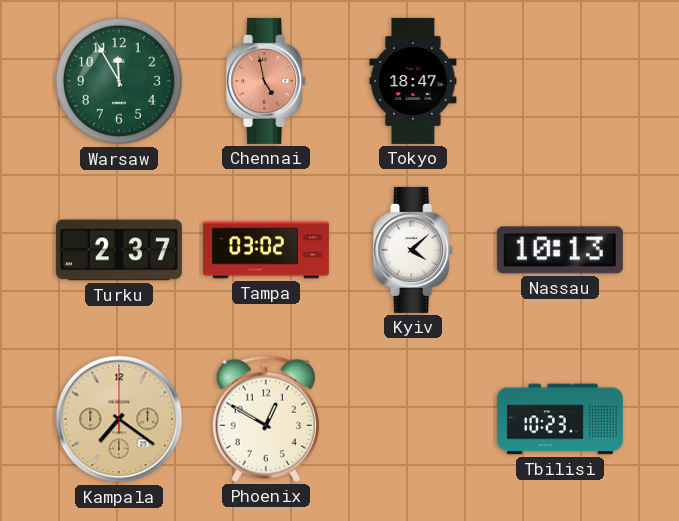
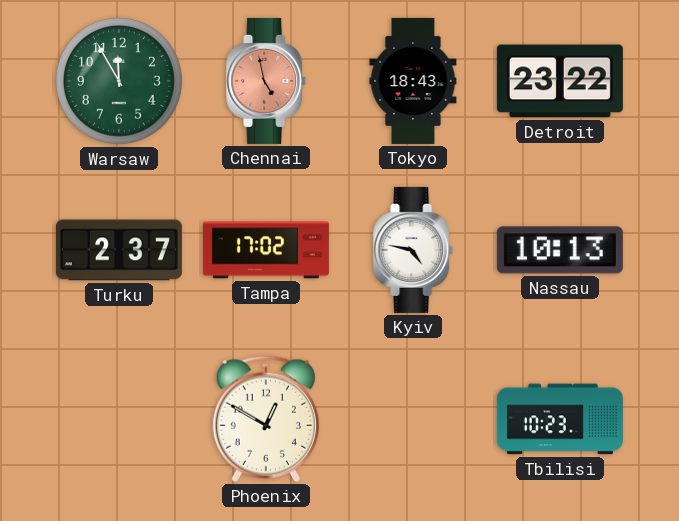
Tokyo: 18:47 -> 18:43 (413, 81)
Detroit: none -> 23:22 (560, 81)
Tampa: 03:02 -> 17:02 (266, 250)
Kyiv: 4:08 -> 4:47 (414, 250)
Kampala: 7:21 -> none (119, 419)
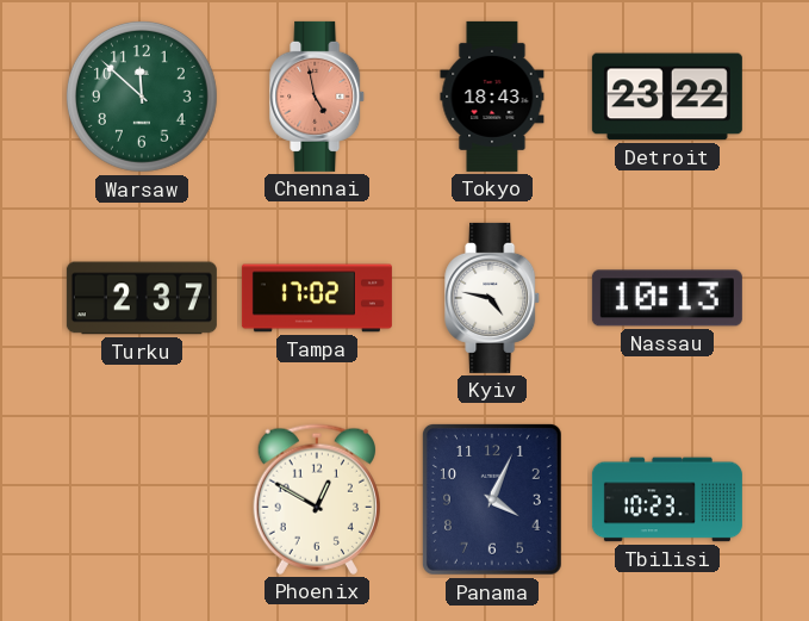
Warsaw: 11:55 -> 11:52 (142, 97)
Panama: none -> 4:04 (492, 501)
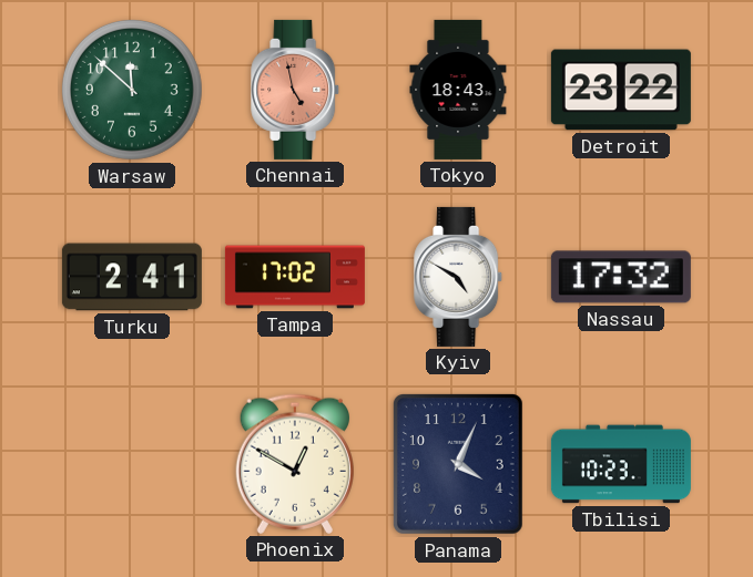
Turku: 2:37 -> 2:41 (132, 277)
Kyiv: 4:47 -> 4:50 (459, 277)
Nassau: 10:13 -> 17:32 (621, 277)
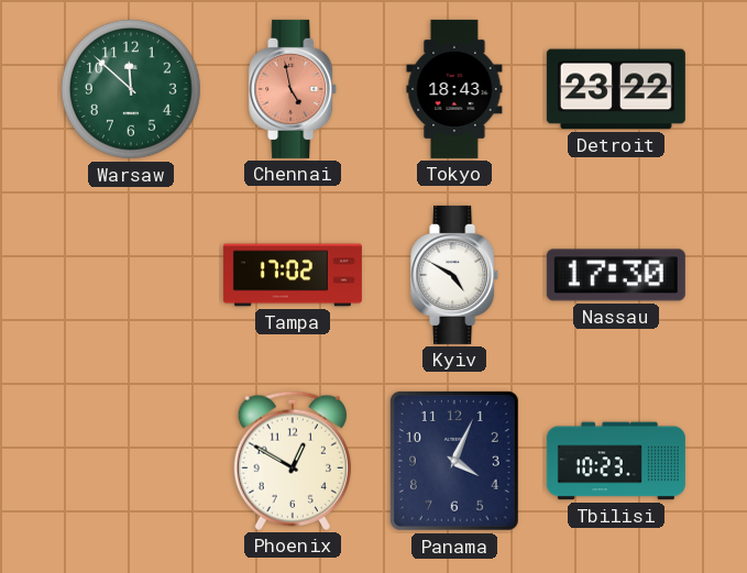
Turku: 2:41 -> none (132, 277)
Nassau: 17:32 -> 17:30 (616, 275)
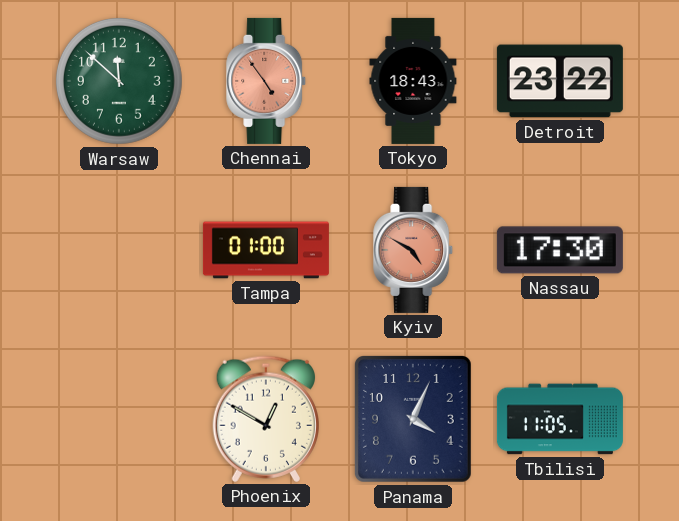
Chennai: 4:58 -> 4:54 (267, 81)
Tampa: 17:02 -> 01:00 (266, 250)
Kyiv dial: white -> salmon (414, 250)
Tbilisi: 10:23 -> 11:05 (560, 419)
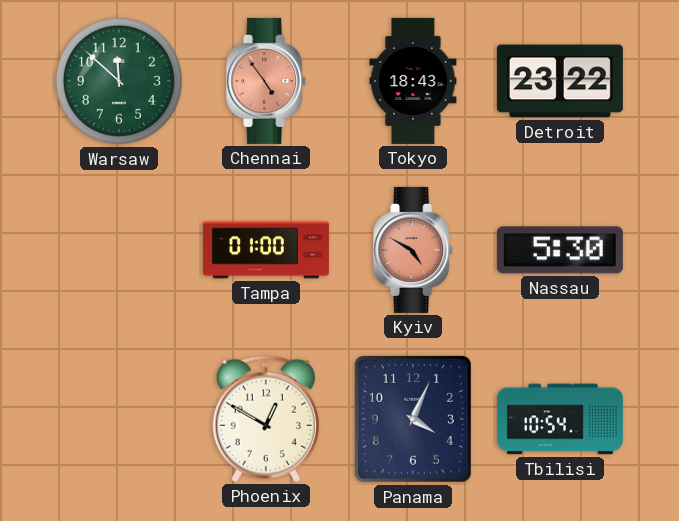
Nassau: 17:30 -> 5:30 (560, 250)
Tbilisi: 11:05 -> 10:54 (560, 419)
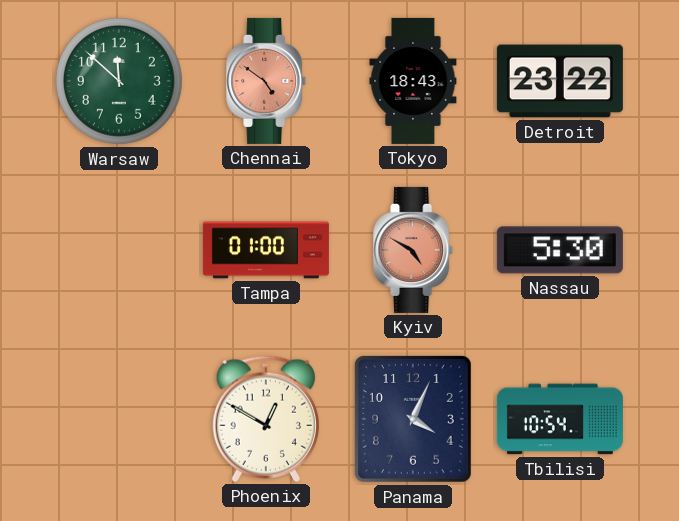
Chennai: 4:54 -> 4:51 (267, 81)
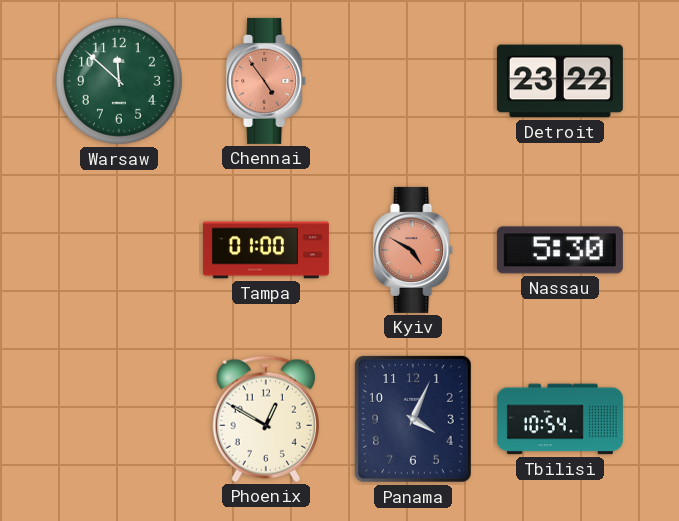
Chennai: 4:51 -> 4:54 (267, 81)
Tokyo: 18:43 -> none (413, 81)
